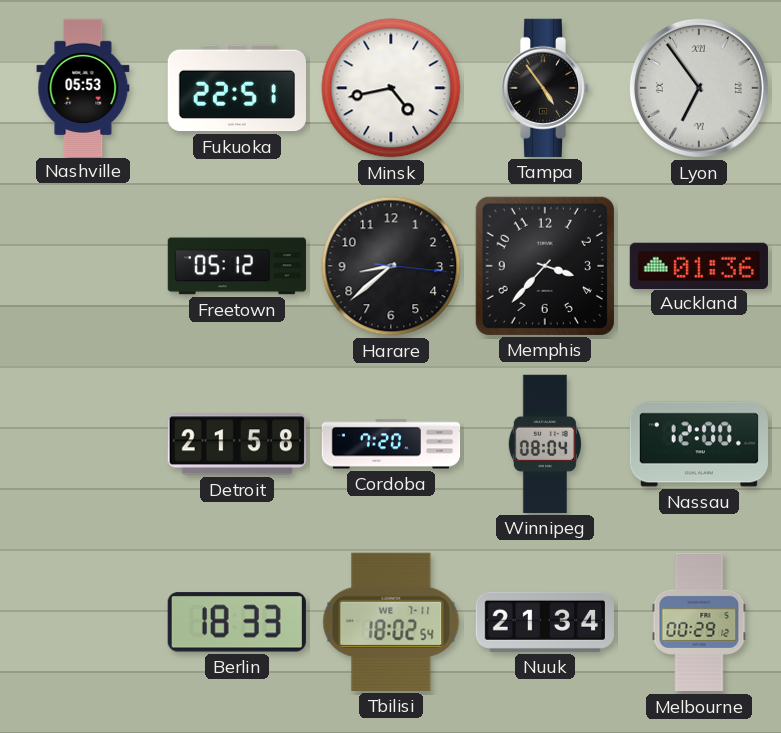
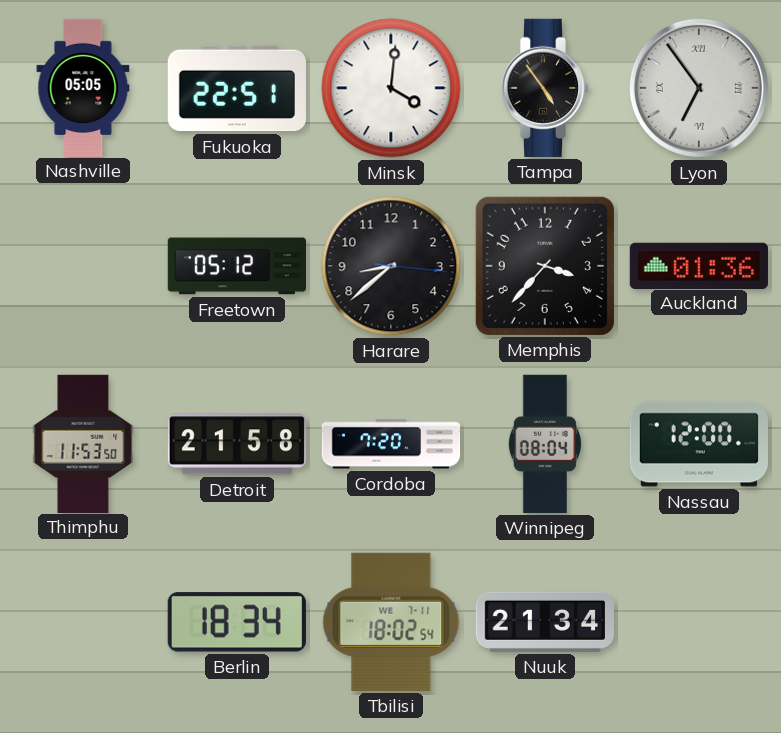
Nashville: 05:53 -> 05:05 (83, 87)
Minsk: 4:43 -> 4:01 (391, 88)
Thimphu: none -> 11:53 (83, 443)
Berlin: 18:33 -> 18:34 (237, 622)
Melbourne: 00:29 -> none (699, 622)
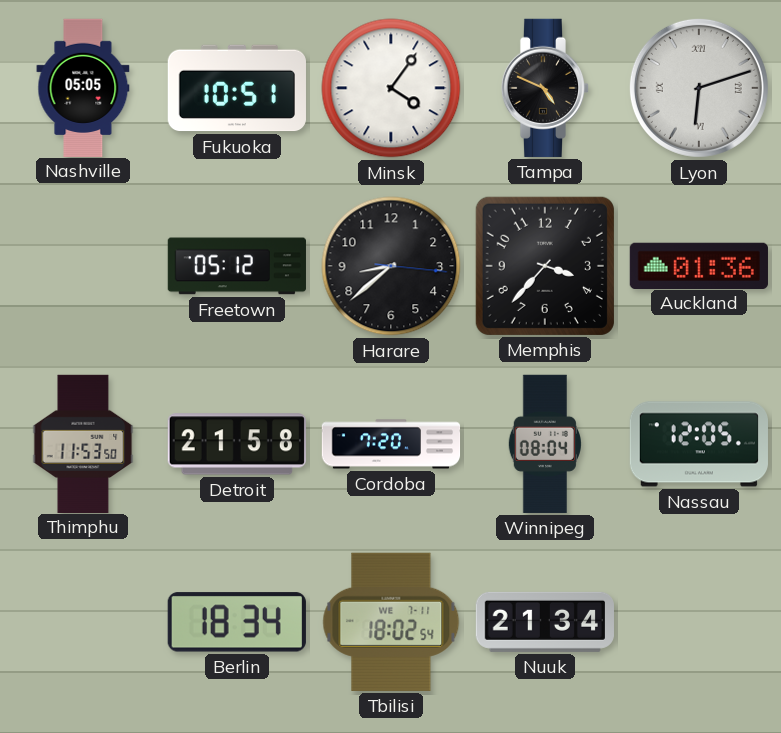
Fukuoka: 22:51 -> 10:51 (237, 88)
Minsk: 4:01 -> 4:06 (391, 88)
Tampa: 4:54 -> 4:49 (545, 88)
Lyon: 6:54 -> 6:12 (699, 88)
Nassau: 12:00 -> 12:05 (699, 444)
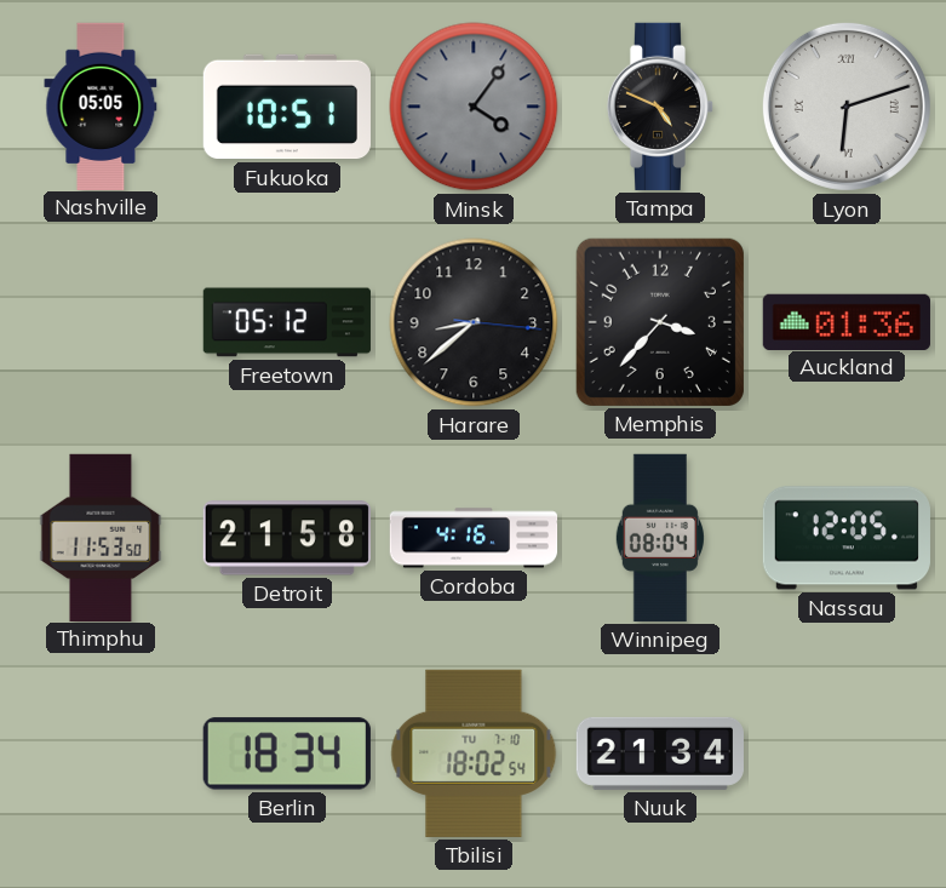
Minsk dial: white -> grey (474, 107)
Cordoba: 7:20 -> 4:16 (474, 538)
Tbilisi date: WE 7-11 -> TU 7-10 (474, 754)
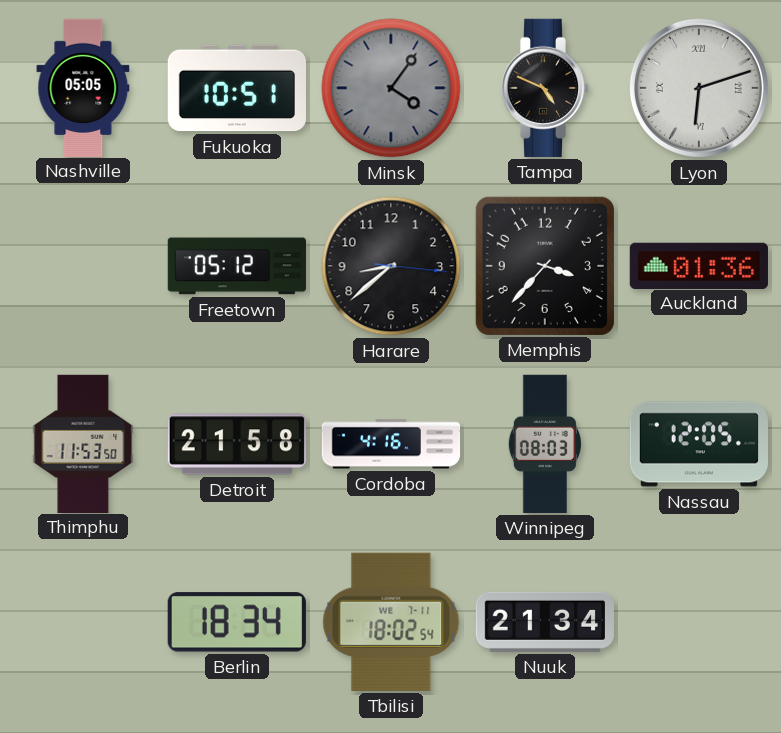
Winnipeg: 08:04 -> 08:03 (545, 444)
Tbilisi date: TU 7-10 -> WE 7-11 (391, 622)
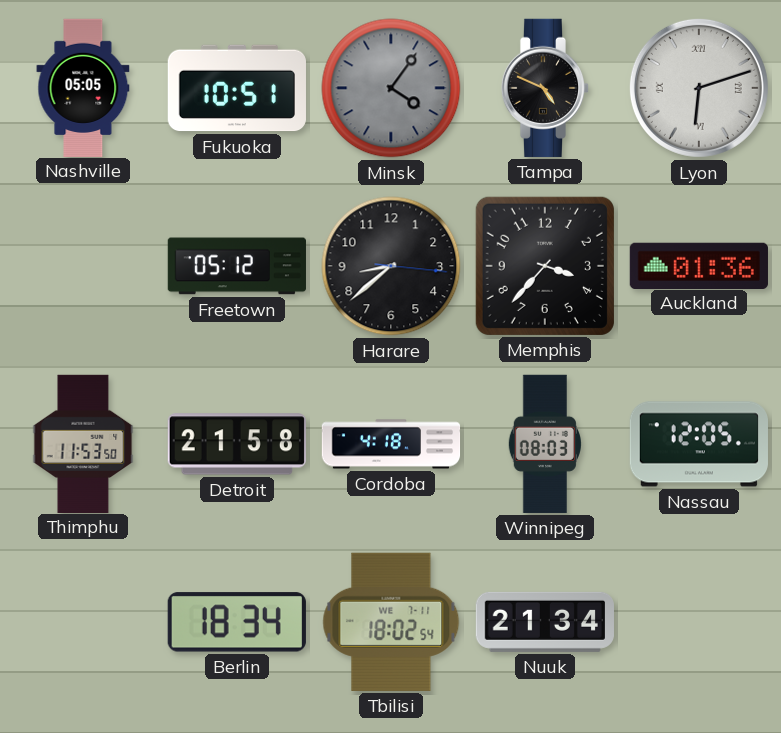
Cordoba: 4:16 -> 4:18 (391, 444)
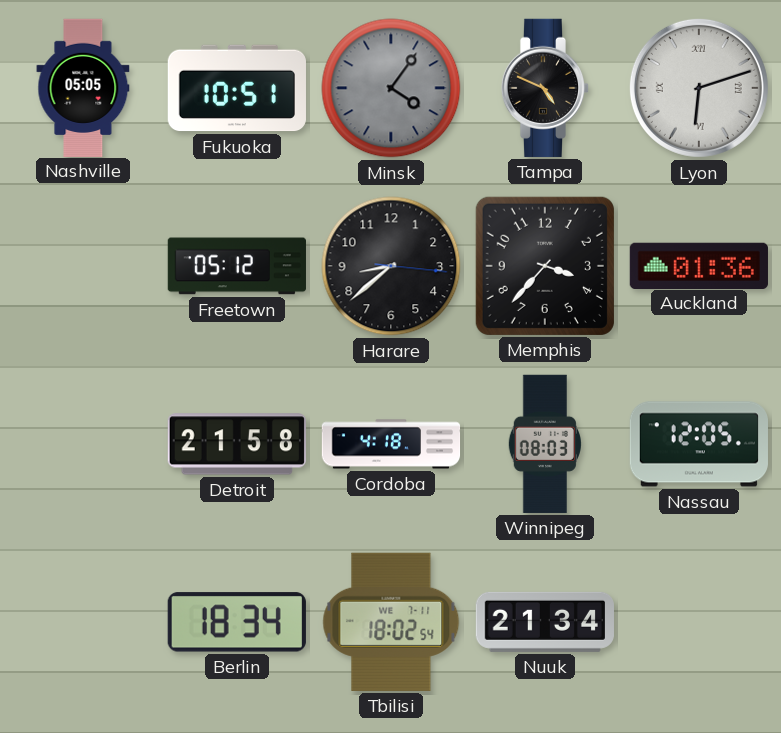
Thimphu: 11:53 -> none (83, 443)
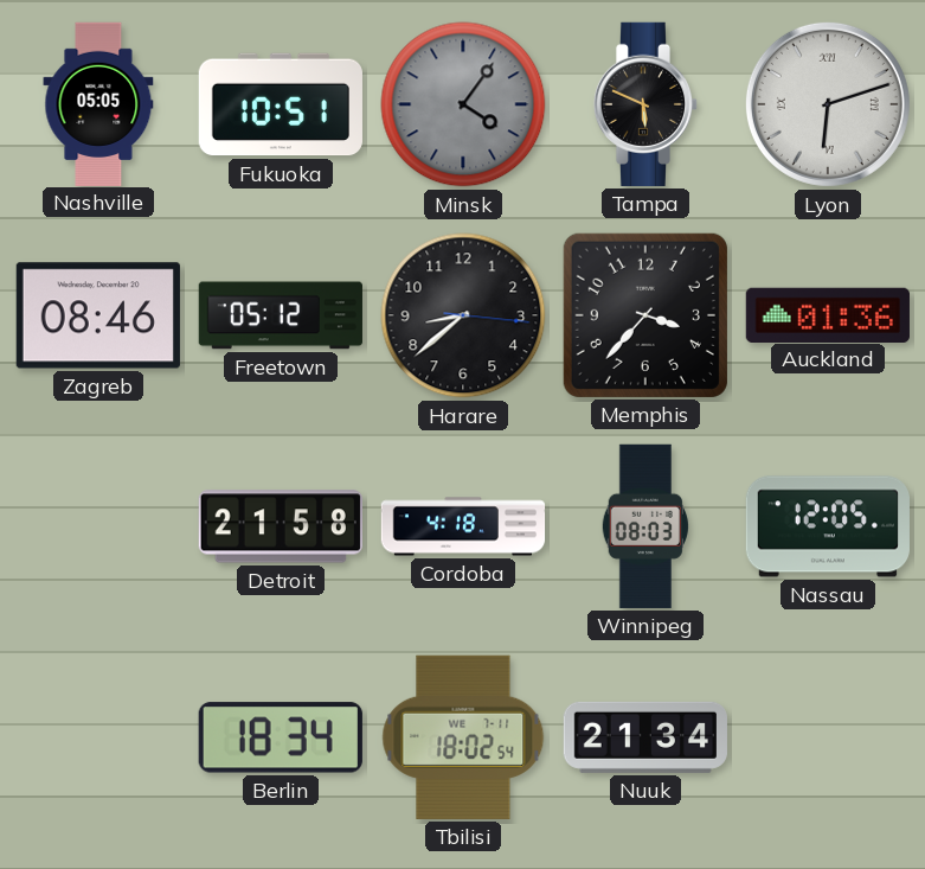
Tampa: 4:49 -> 5:49 (645, 104)
Zagreb: none -> 08:46 (98, 315)
